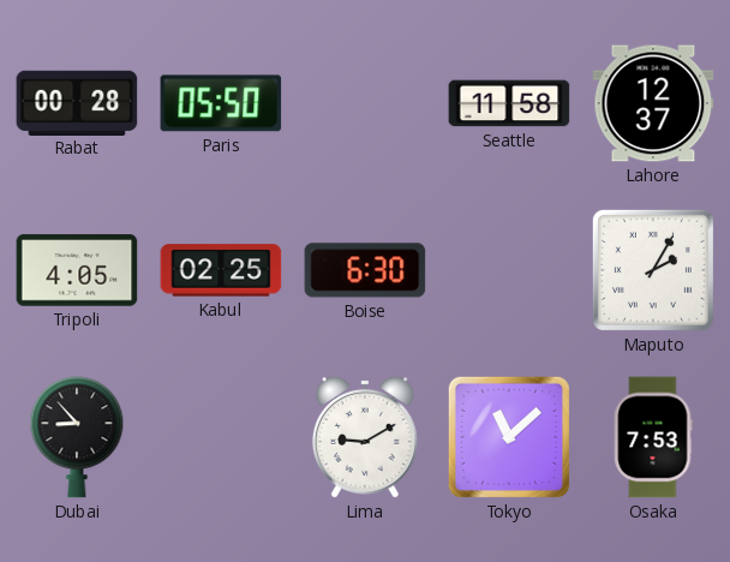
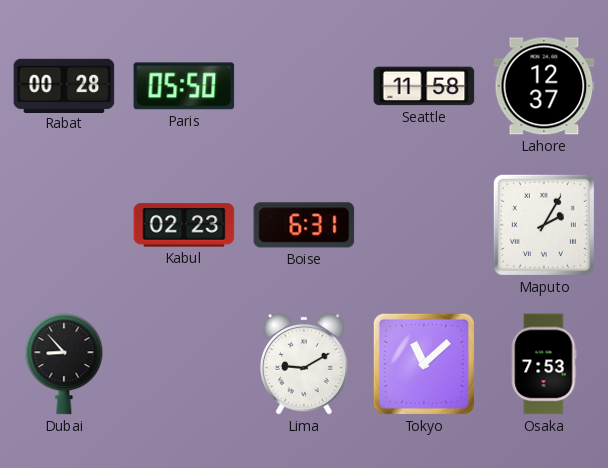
Tripoli: 4:05 -> none (77, 270)
Kabul: 02:25 -> 02:23 (184, 225)
Boise: 6:30 -> 6:31 (304, 225)
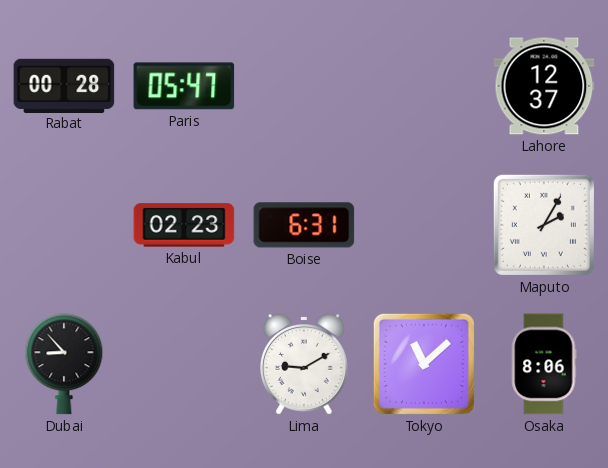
Paris: 05:50 -> 05:47 (184, 86)
Seattle: 11:58 -> none (424, 86)
Osaka: 7:53 -> 8:06 (544, 364)
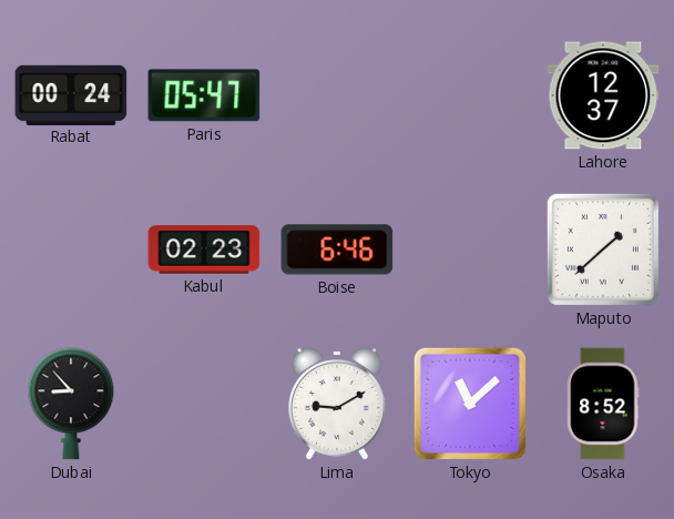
Rabat: 00:28 -> 00:24 (71, 94)
Boise: 6:31 -> 6:46 (337, 250)
Maputo: 2:05 -> 1:38 (603, 250)
Osaka: 8:06 -> 8:52 (603, 404)
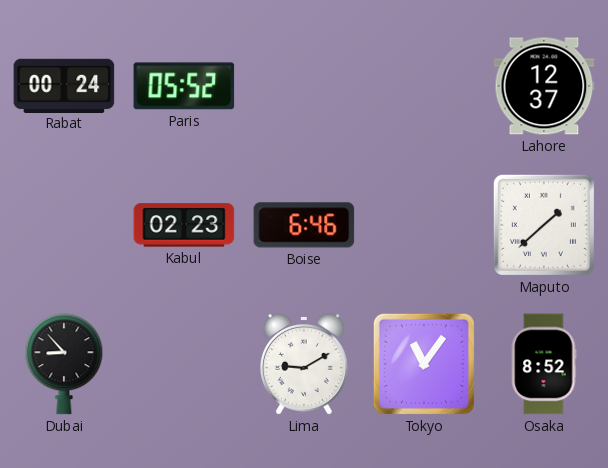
Paris: 05:47 -> 05:52 (184, 86)
Tokyo: 11:08 -> 11:06 (424, 364)
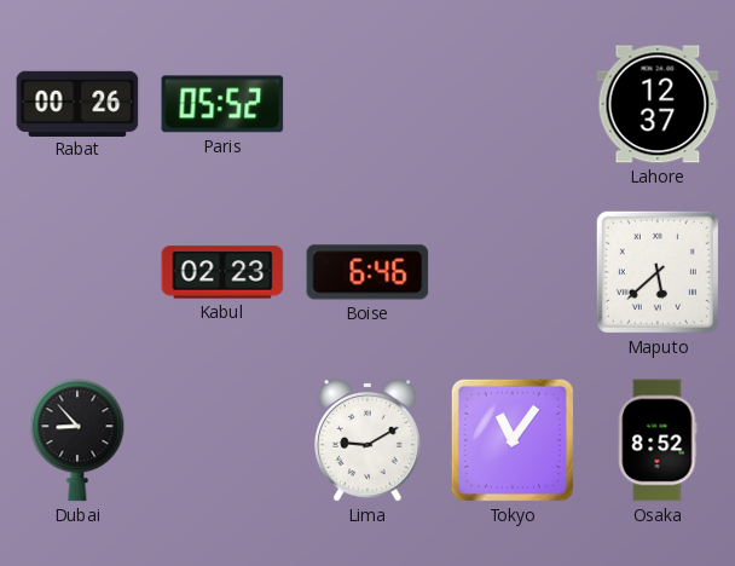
Rabat: 00:24 -> 00:26 (77, 103)
Maputo: 1:38 -> 5:38 (658, 272)
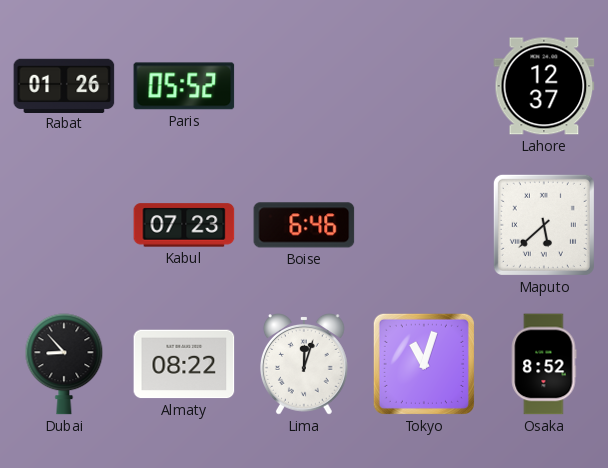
Rabat: 00:26 -> 01:26 (64, 85)
Kabul: 02:23 -> 07:23 (184, 225)
Almaty: none -> 08:22 (184, 364)
Lima: 9:10 -> 12:03 (305, 365)
Tokyo: 11:06 -> 11:03 (424, 364)
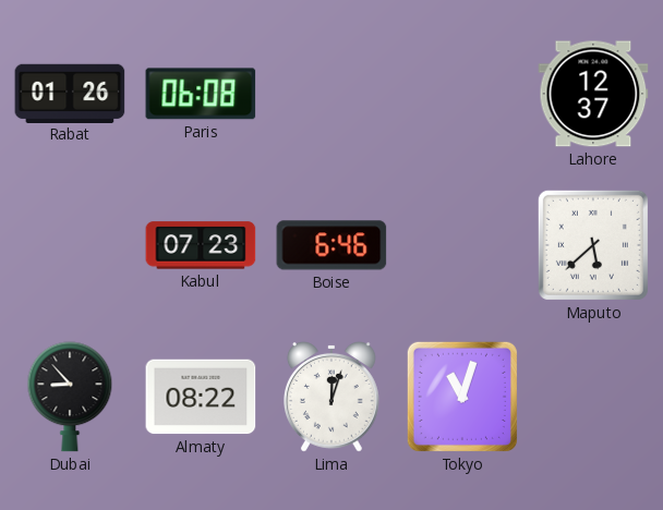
Paris: 05:52 -> 06:08 (201, 94)
Osaka: 8:52 -> none (544, 364)
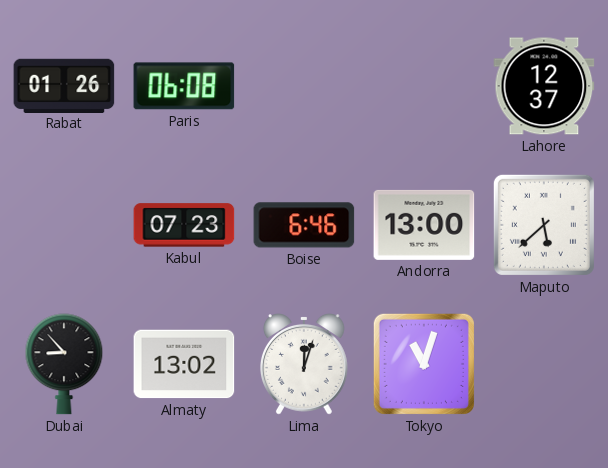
Andorra: none -> 13:00 (424, 225)
Almaty: 08:22 -> 13:02 (184, 364)
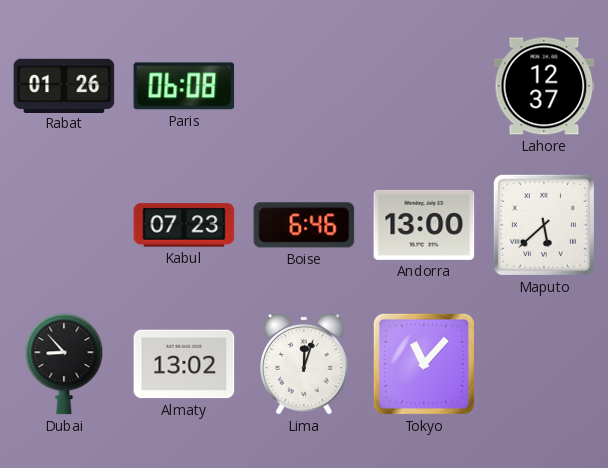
Tokyo: 11:03 -> 11:07 (424, 364)
